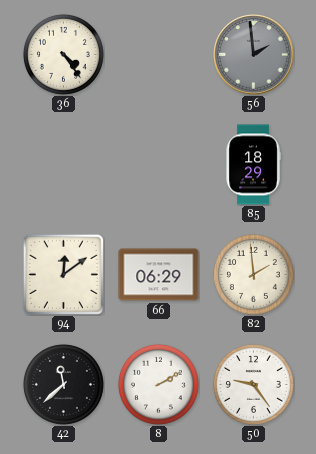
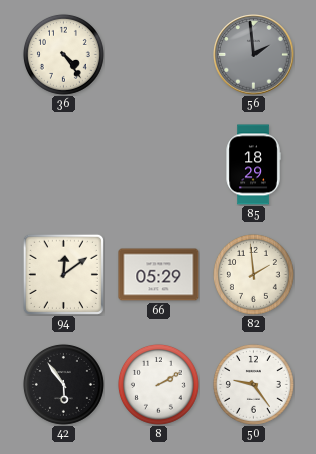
66: 06:29 -> 05:29 (159, 275)
42: 11:38 -> 5:54 (63, 384)
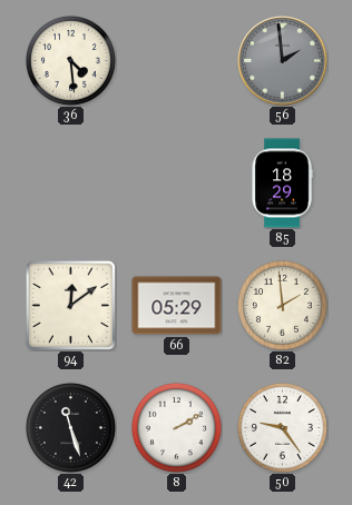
36: 4:24 -> 4:29 (70, 60)
42: 5:54 -> 11:27 (70, 427)
